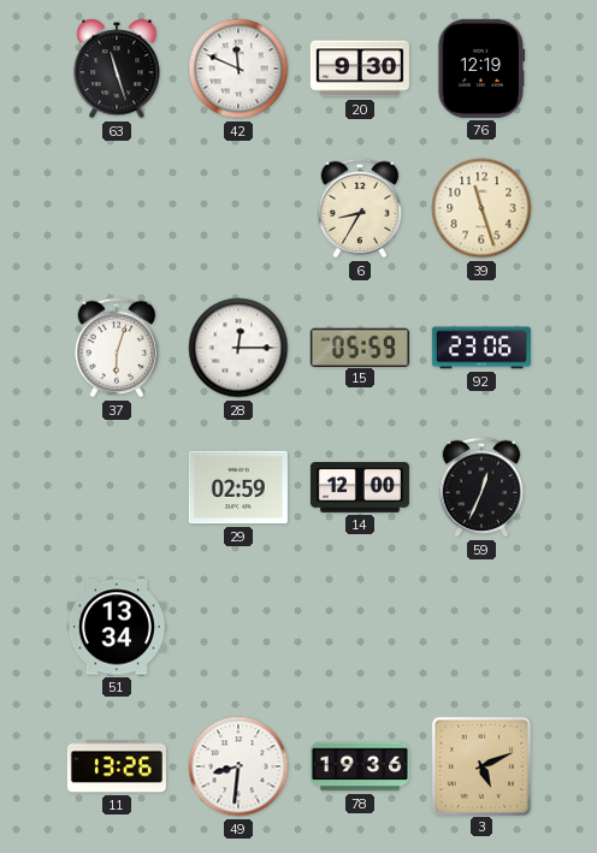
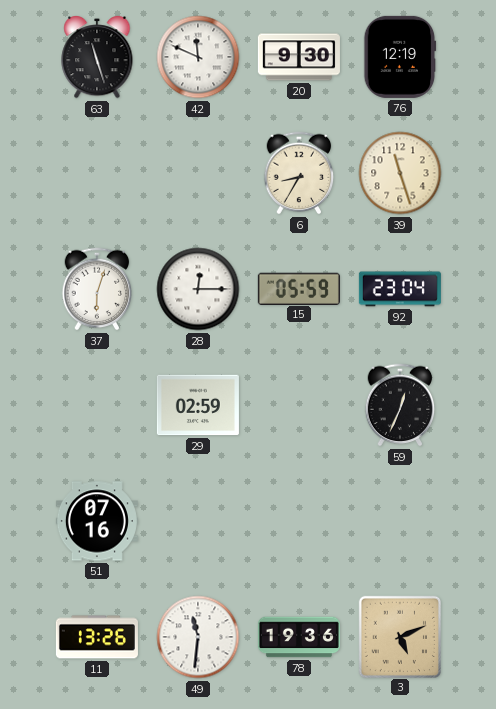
92: 23:06 -> 23:04 (400, 289)
14: 12:00 -> none (360, 488)
51: 13:34 -> 07:16 (97, 521)
49: 8:31 -> 11:31 (198, 637)
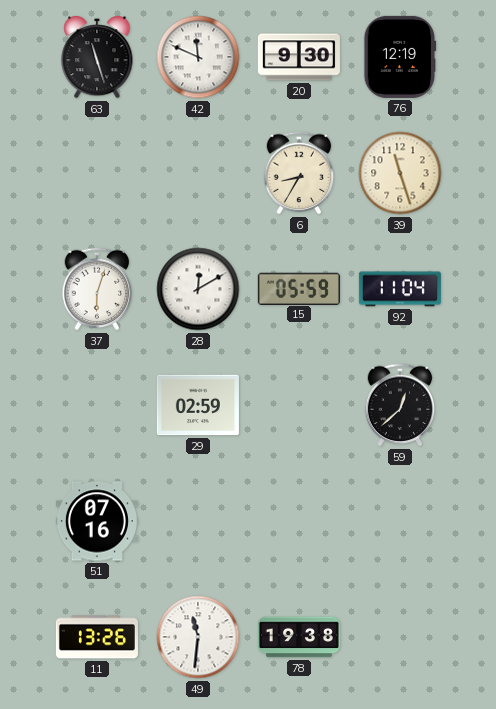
28: 12:15 -> 12:10 (198, 289)
92: 23:04 -> 11:04 (400, 289)
59: 12:34 -> 12:38 (400, 405)
78: 19:36 -> 19:38 (299, 637)
3: 5:11 -> none (399, 636)
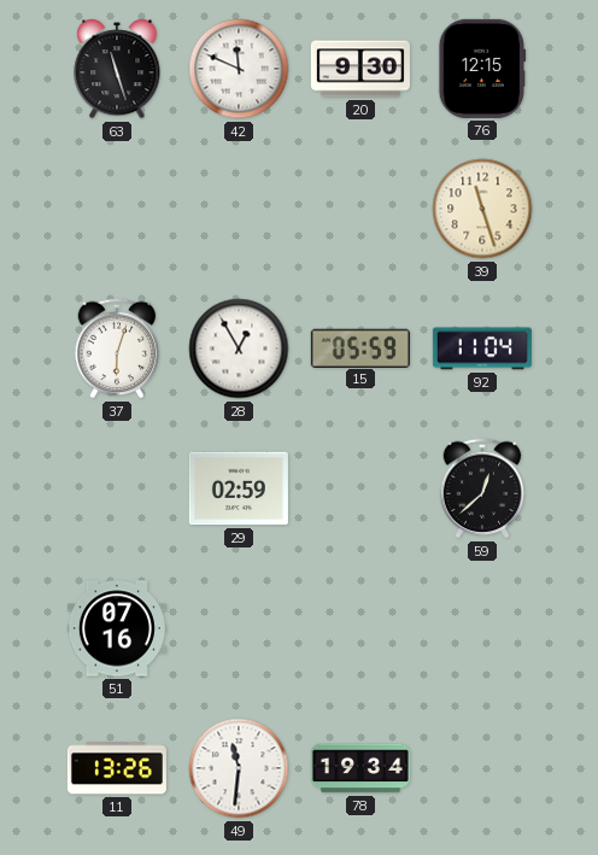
76: 12:19 -> 12:15 (482, 69)
6: 8:35 -> none (299, 173)
28: 12:10 -> 12:55 (239, 349)
78: 19:38 -> 19:34 (360, 768)
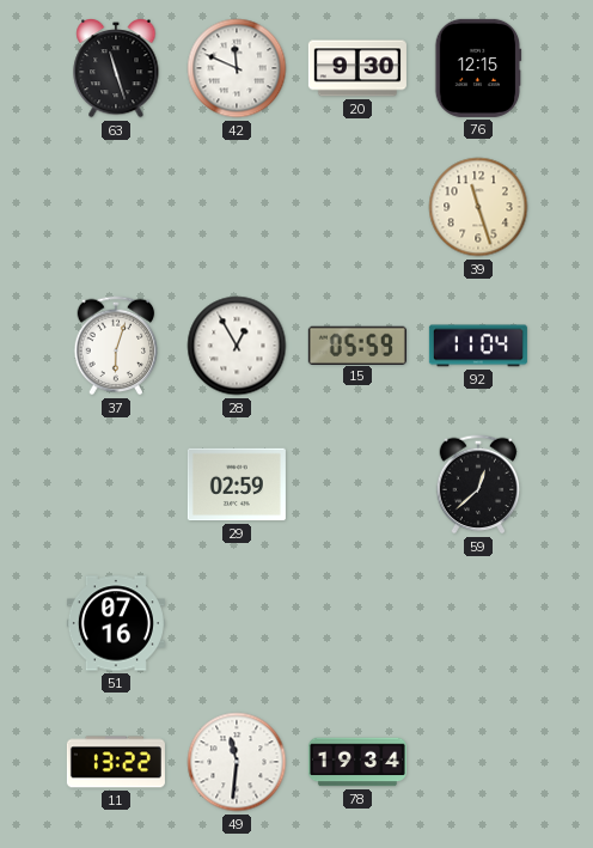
11: 13:26 -> 13:22 (116, 762)
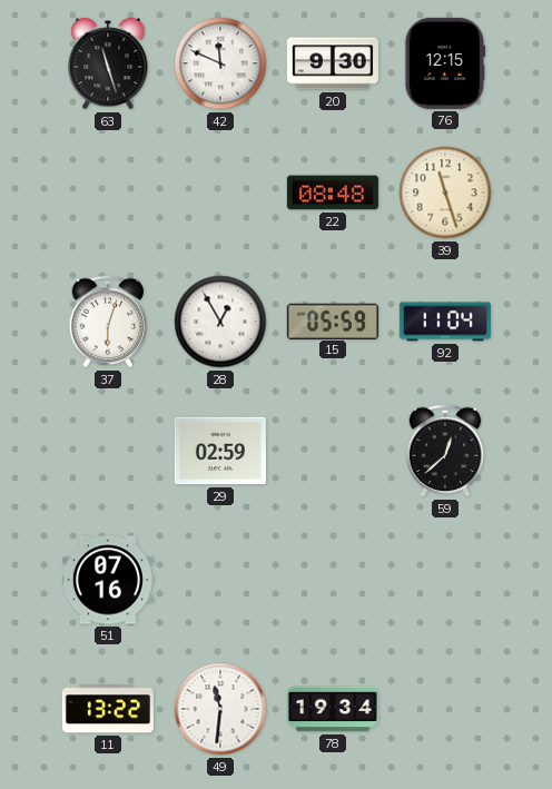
22: none -> 08:48 (333, 193)
